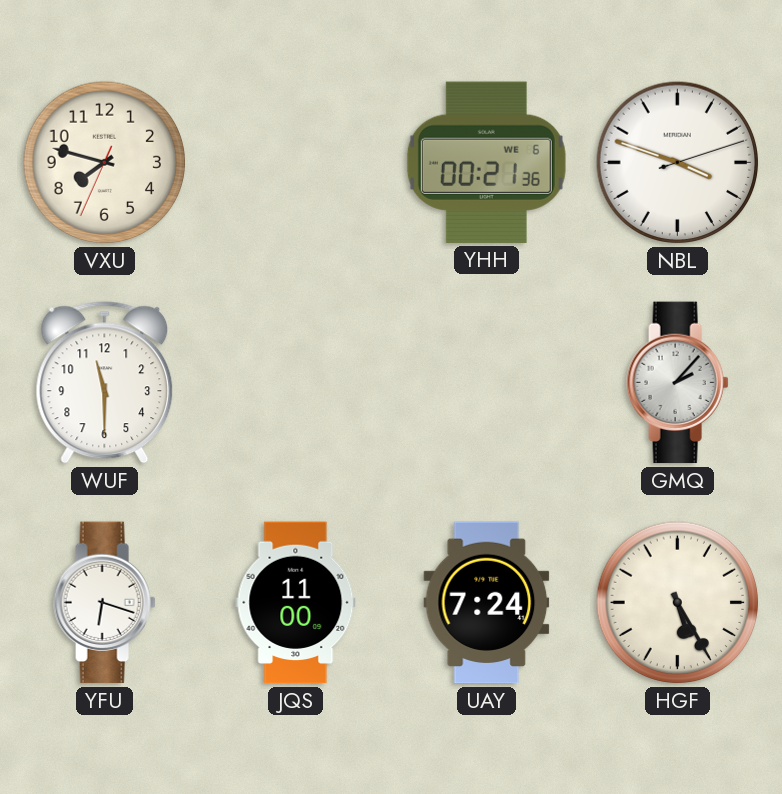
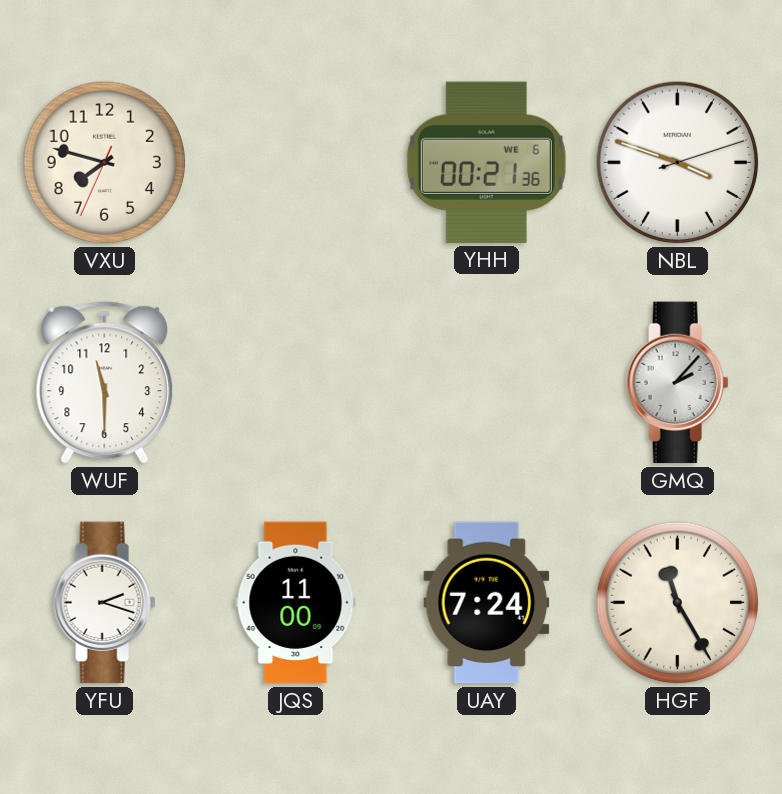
YFU: 6:18 -> 2:18 (105, 603)
HGF: 5:25 -> 11:25 (678, 603)
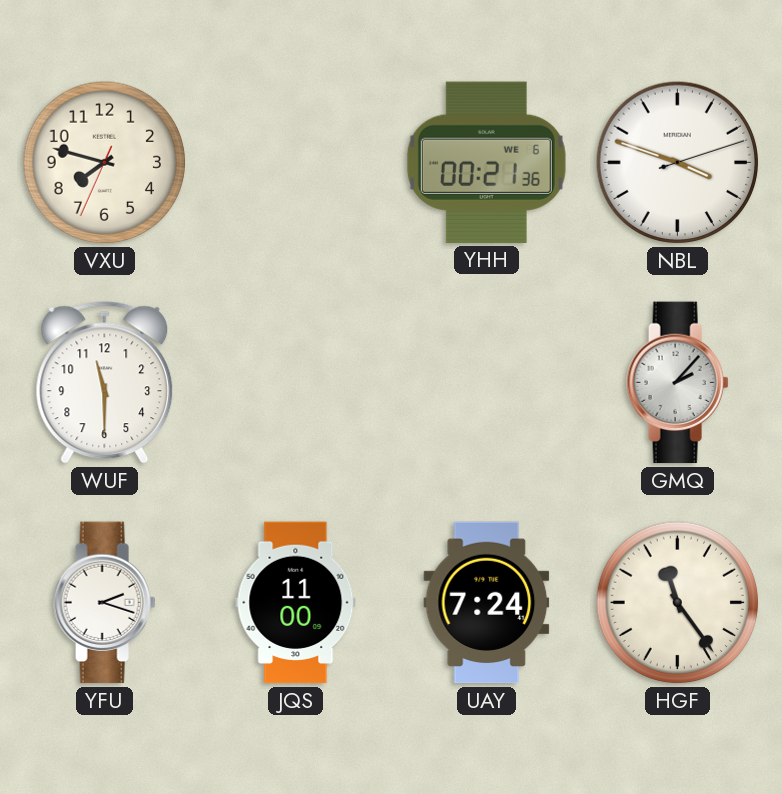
HGF: 11:25 -> 11:24 (678, 603)
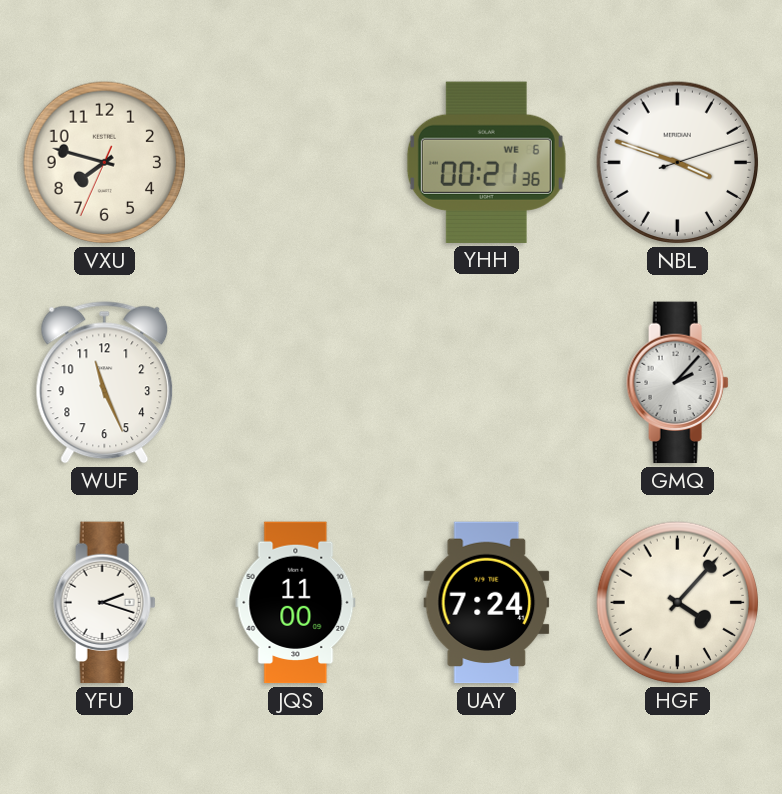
WUF: 11:30 -> 11:26 (105, 383)
HGF: 11:24 -> 4:07 (678, 603)
